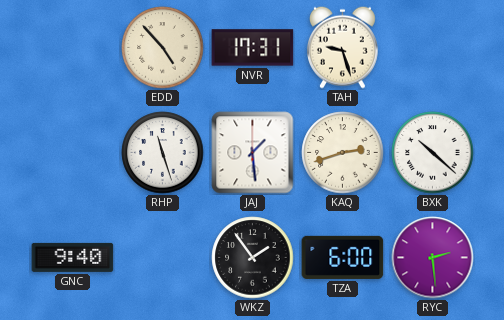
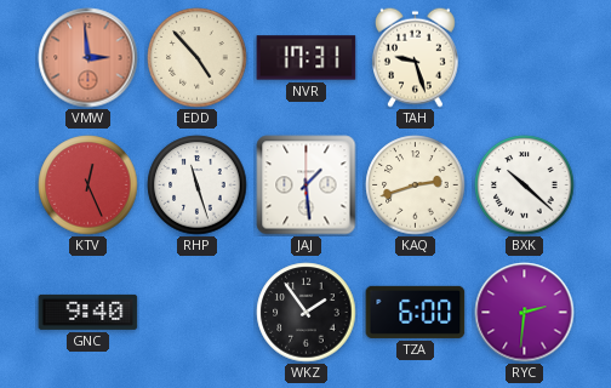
VMW: none -> 2:59 (88, 58)
KTV: none -> 12:26 (88, 186)
RYC: 2:29 -> 2:31 (525, 313)
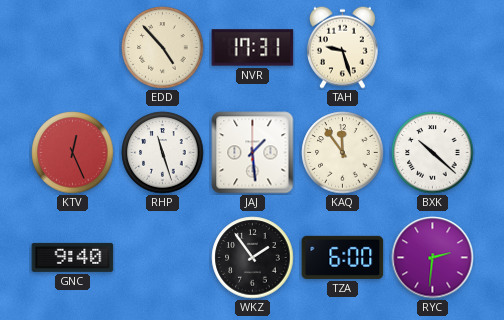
VMW: 2:59 -> none (88, 58)
KAQ: 2:42 -> 11:54 (343, 153)
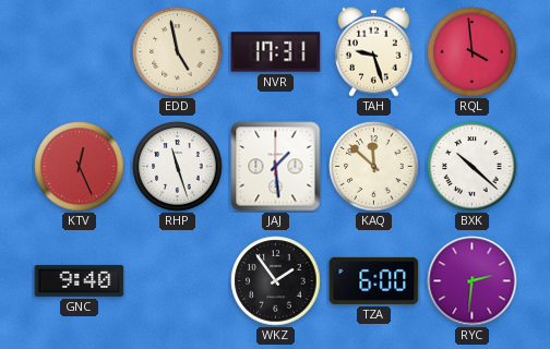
EDD: 4:53 -> 4:58 (178, 52)
RQL: none -> 3:59 (473, 52)
KAQ: 11:54 -> 11:52 (374, 167)
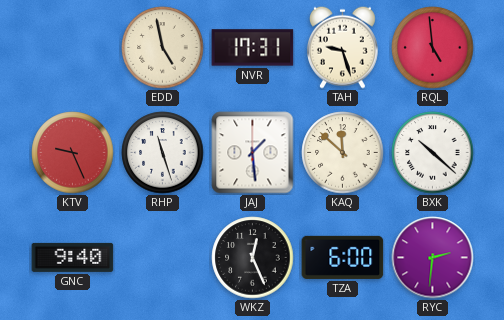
RQL: 3:59 -> 4:59 (433, 48)
KTV: 12:26 -> 9:26 (73, 153)
WKZ: 1:54 -> 12:26 (253, 258)
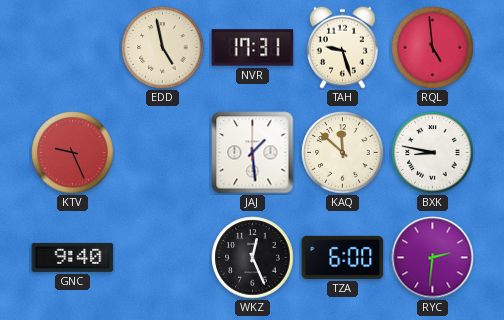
RHP: 11:27 -> none (163, 153)
BXK: 10:22 -> 8:47 (433, 153)
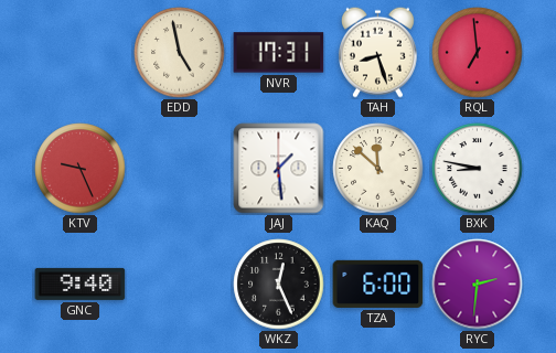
TAH: 9:27 -> 8:27 (377, 52)
RQL: 4:59 -> 6:59 (478, 53)
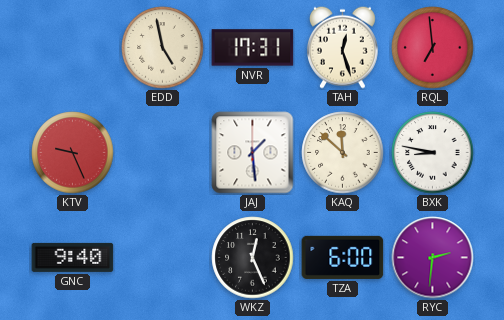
TAH: 8:27 -> 12:27 (342, 47)
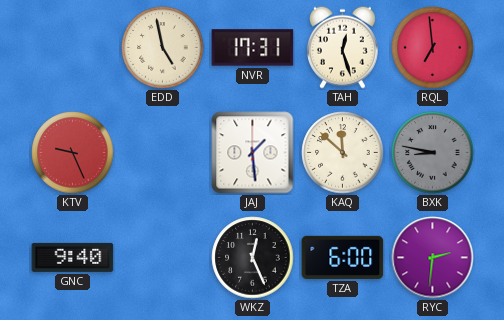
BXK dial: white -> grey (433, 153)
